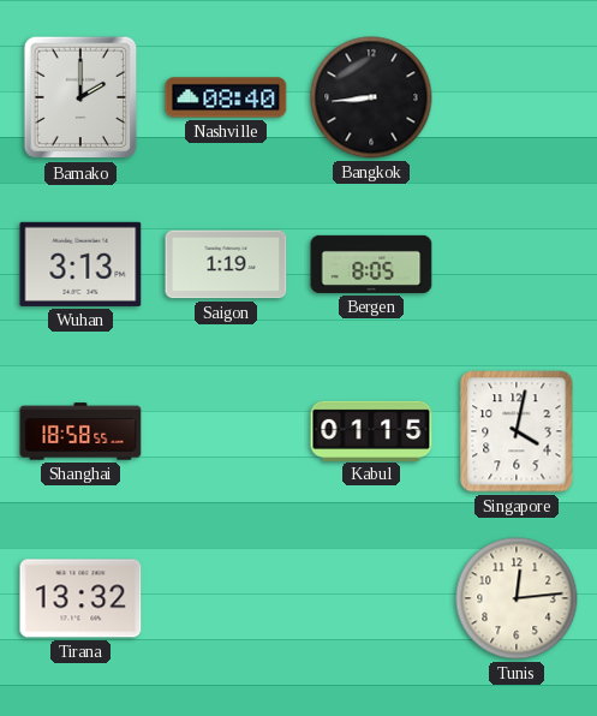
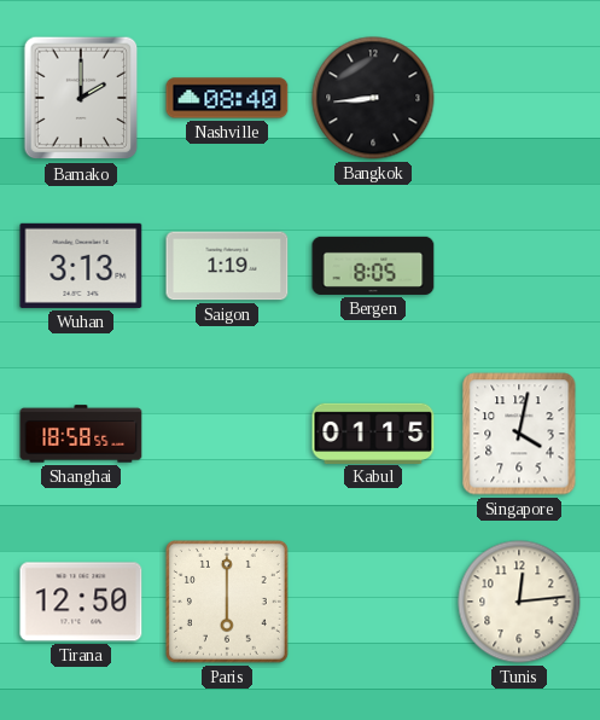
Tirana: 13:32 -> 12:50 (81, 602)
Paris: none -> 6:00 (227, 602)
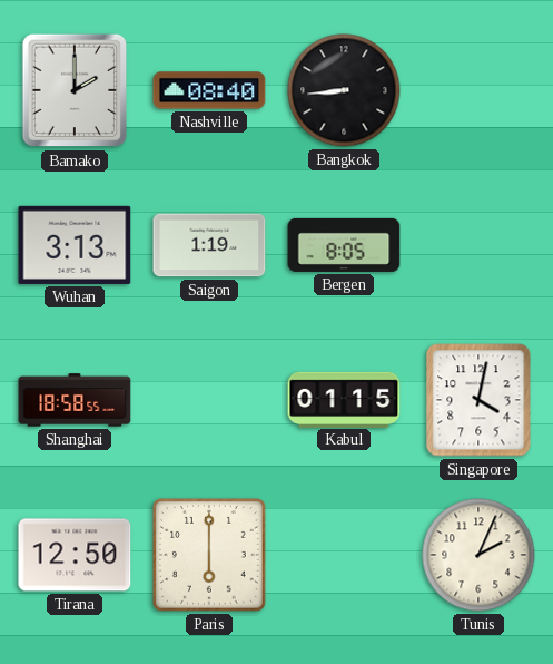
Tunis: 12:14 -> 2:04 (478, 555)
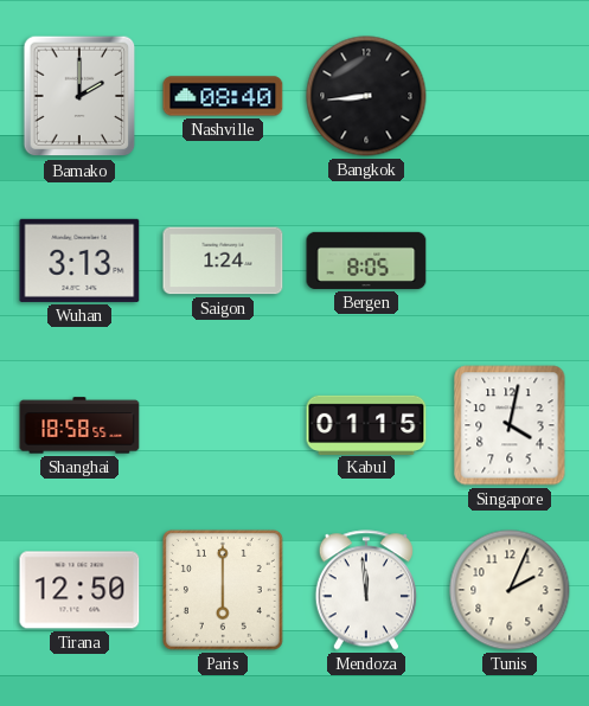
Saigon: 1:19 -> 1:24 (223, 261)
Mendoza: none -> 11:59 (365, 590)
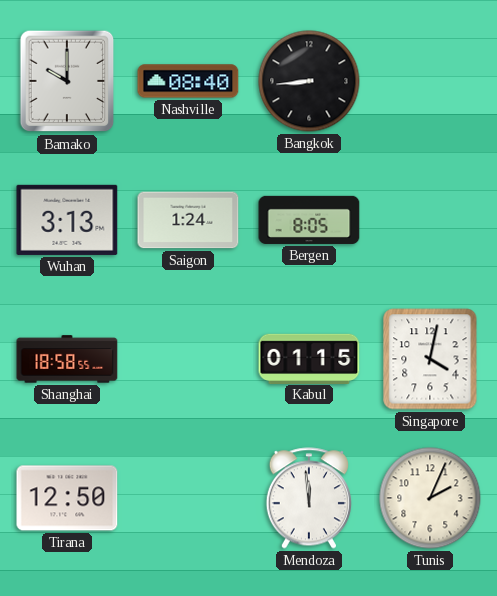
Bamako: 2:00 -> 10:00 (67, 81)
Paris: 6:00 -> none (223, 590)
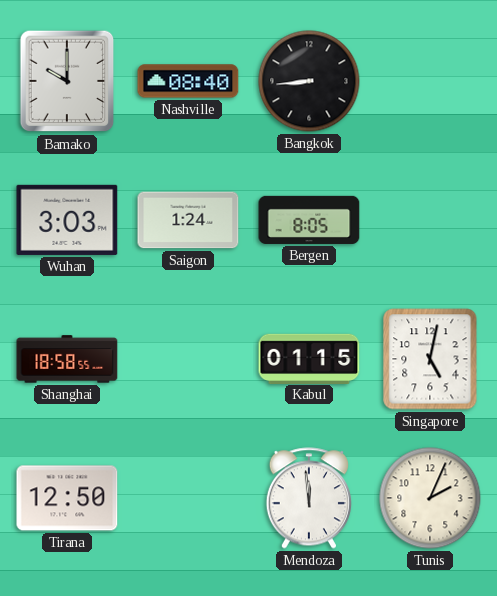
Wuhan: 3:13 -> 3:03 (67, 220)
Singapore: 4:02 -> 5:02 (430, 359)
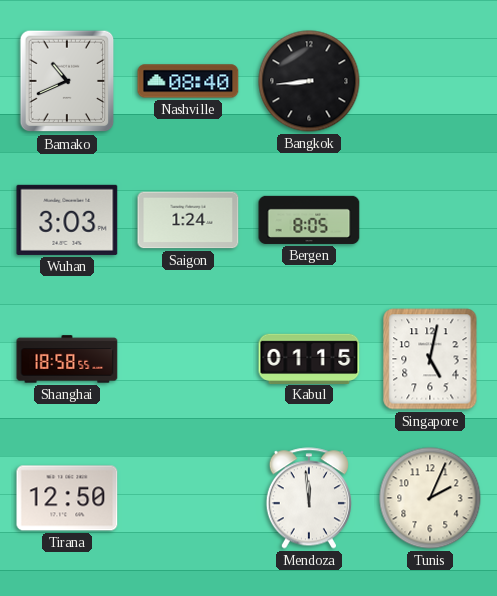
Bamako: 10:00 -> 10:41 (67, 81)
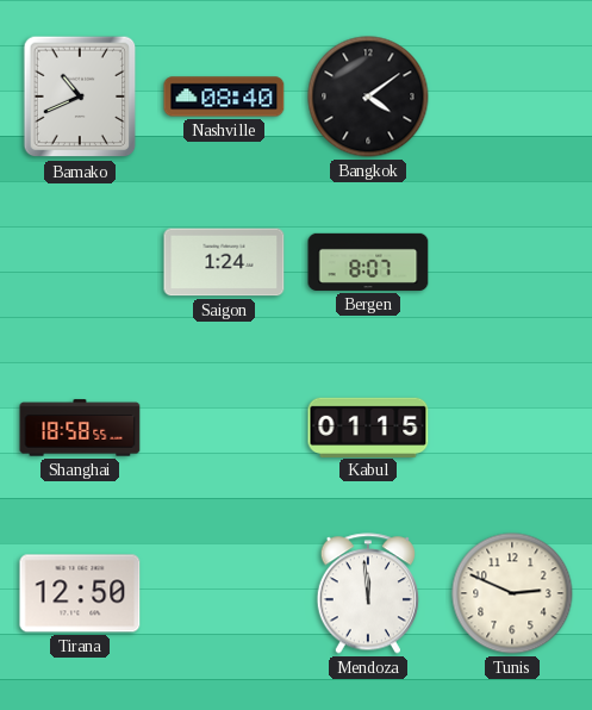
Bangkok: 8:44 -> 4:09 (368, 96)
Wuhan: 3:03 -> none (67, 220)
Bergen: 8:05 -> 8:07 (368, 262)
Singapore: 5:02 -> none (430, 359)
Tunis: 2:04 -> 2:49 (512, 593)
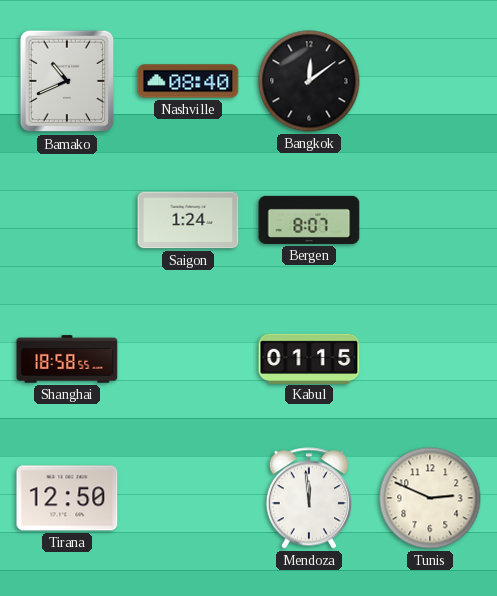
Bangkok: 4:09 -> 12:09 (309, 81)
